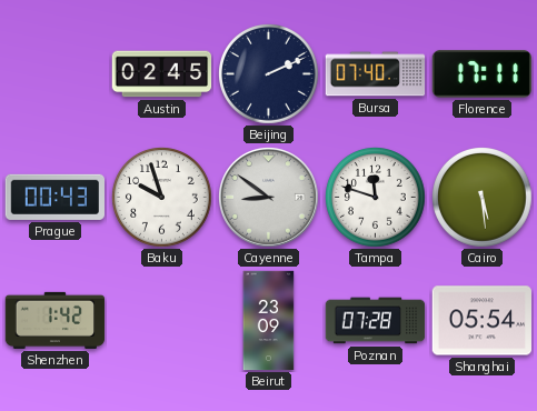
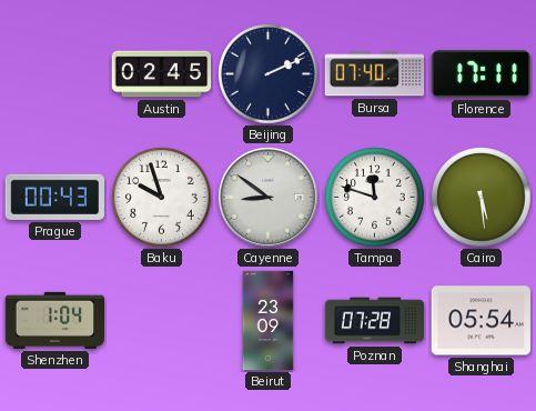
Shenzhen: 1:42 -> 1:04 (55, 320)
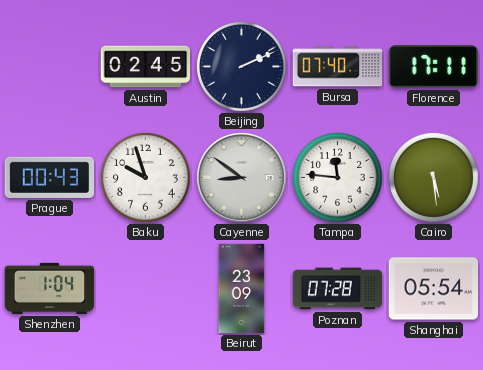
Tampa: 11:48 -> 11:46 (338, 178)
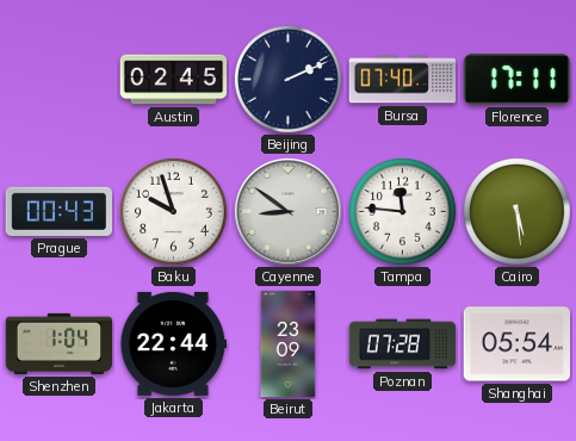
Jakarta: none -> 22:44 (174, 343)
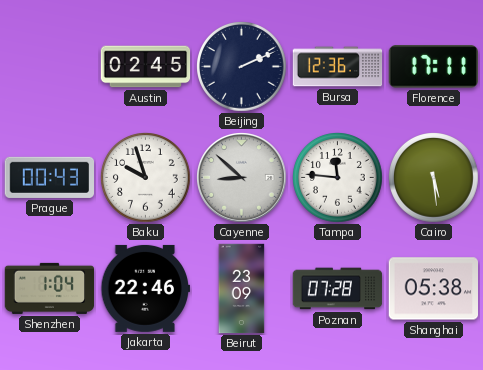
Bursa: 07:40 -> 12:36 (338, 67)
Cayenne: 8:51 -> 8:52 (242, 178)
Jakarta: 22:44 -> 22:46 (146, 288)
Shanghai: 05:54 -> 05:38 (433, 289)
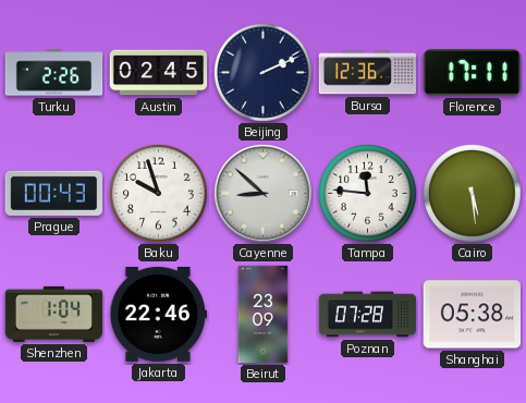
Turku: none -> 2:26 (54, 73)
